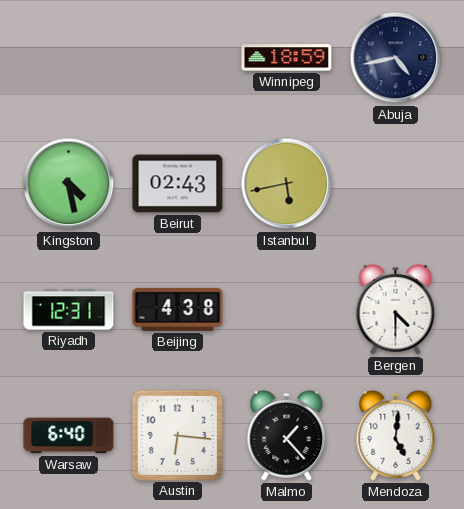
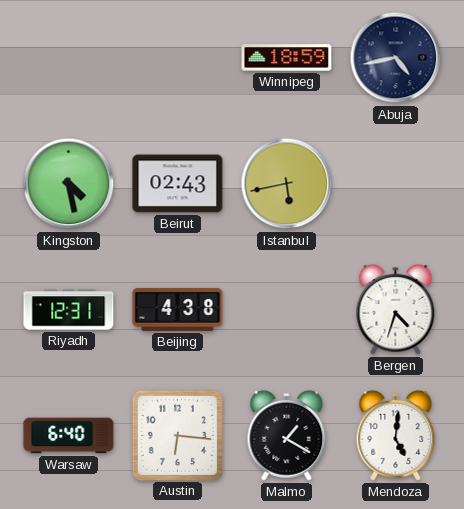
Bergen: 4:30 -> 4:33 (396, 309)
Malmo: 1:23 -> 1:20 (287, 435)
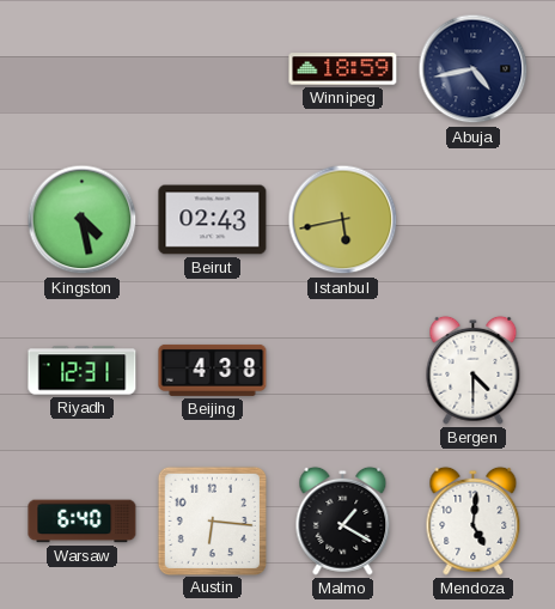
Bergen: 4:33 -> 4:30 (474, 370)
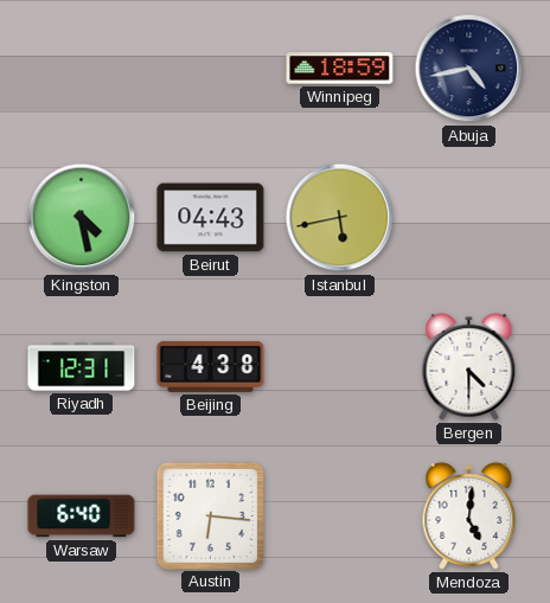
Beirut: 02:43 -> 04:43 (211, 218)
Malmo: 1:20 -> none (343, 520)
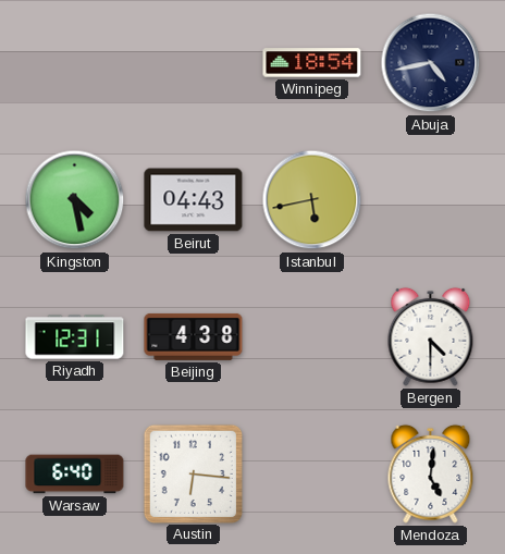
Winnipeg: 18:59 -> 18:54 (312, 63)
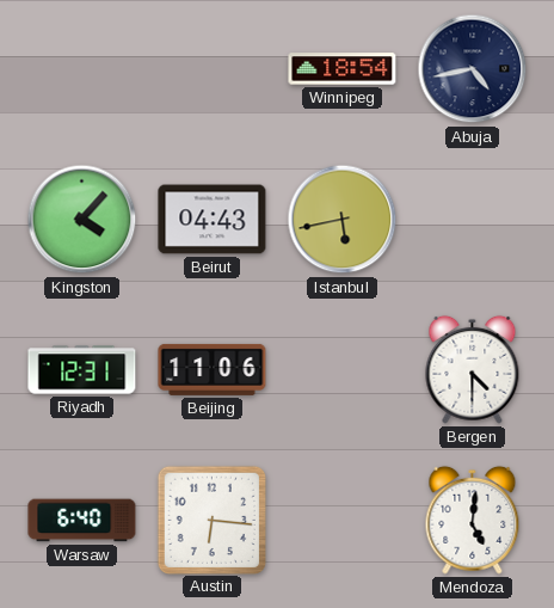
Kingston: 4:28 -> 4:07 (82, 220)
Beijing: 4:38 -> 11:06 (213, 369)
